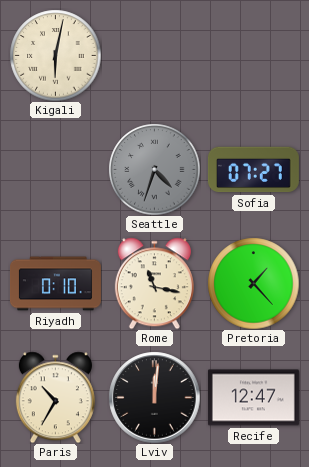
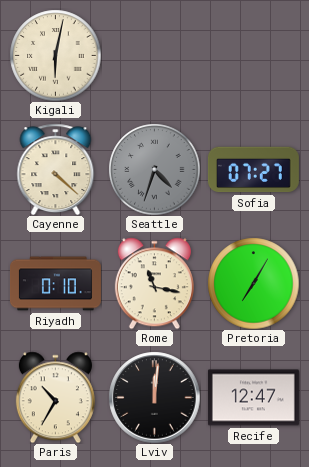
Cayenne: none -> 4:22 (56, 169)
Pretoria: 1:23 -> 7:05 (253, 283)
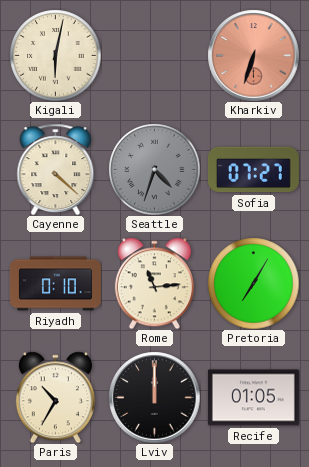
Kharkiv: none -> 6:33 (253, 55)
Rome: 11:17 -> 11:14 (154, 283)
Lviv: 12:01 -> 12:00 (154, 397)
Recife: 12:47 -> 01:05 (253, 398)
